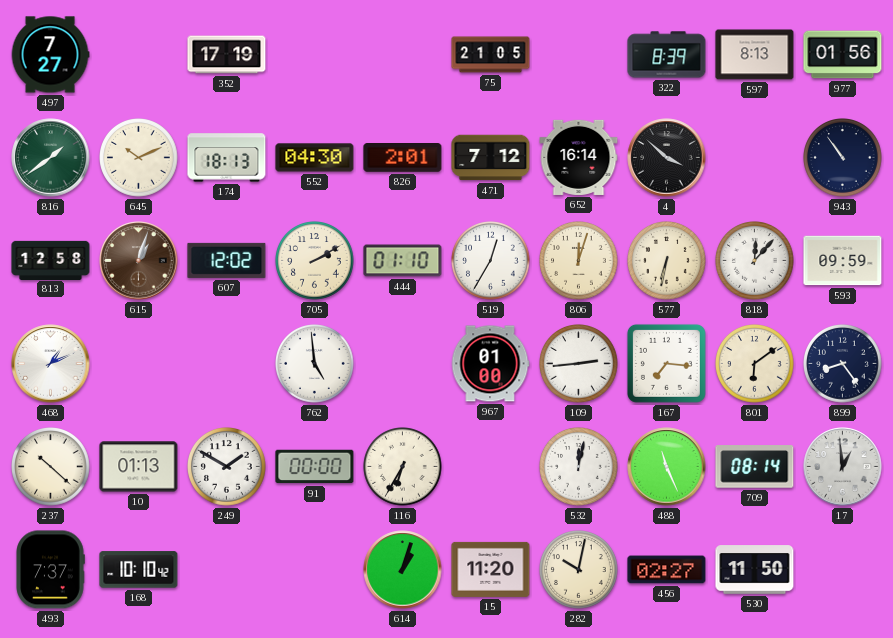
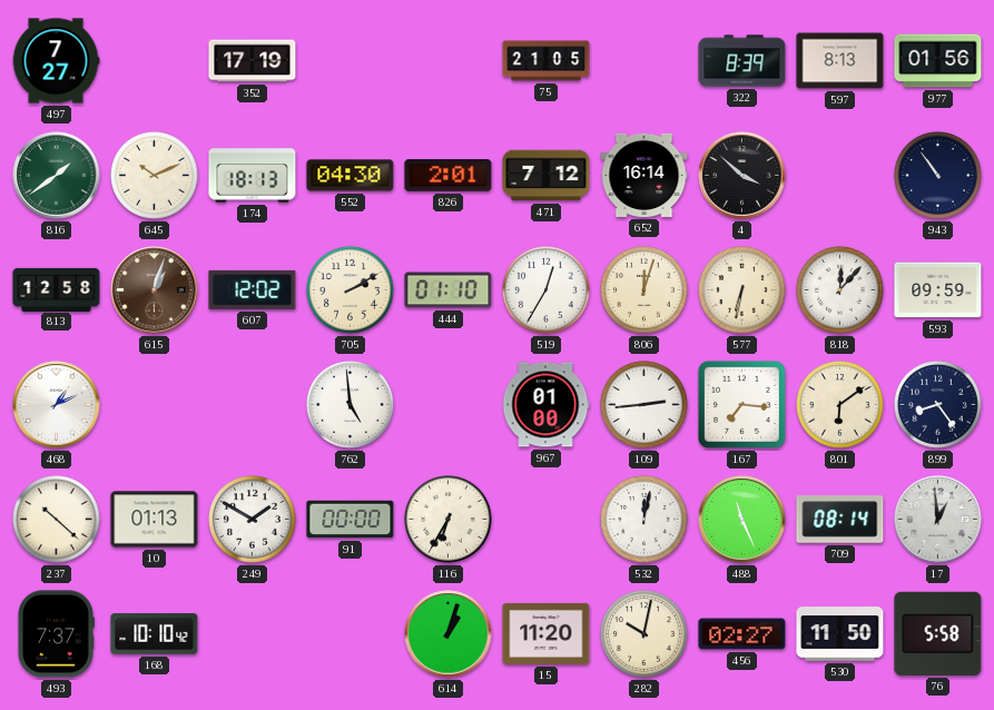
76: none -> 5:58 (938, 633)
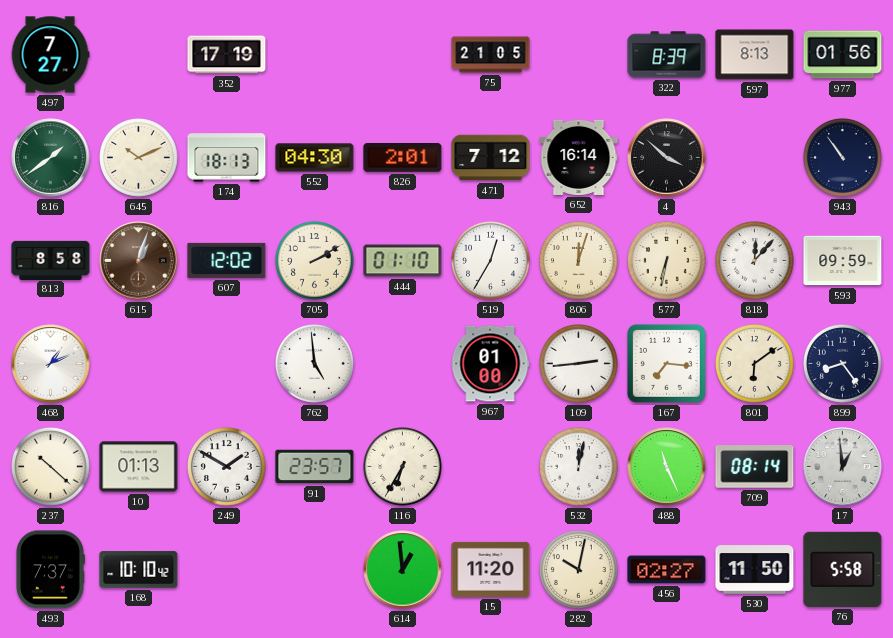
813: 12:58 -> 8:58 (51, 260)
91: 00:00 -> 23:57 (315, 467)
614: 1:03 -> 12:59 (403, 570)
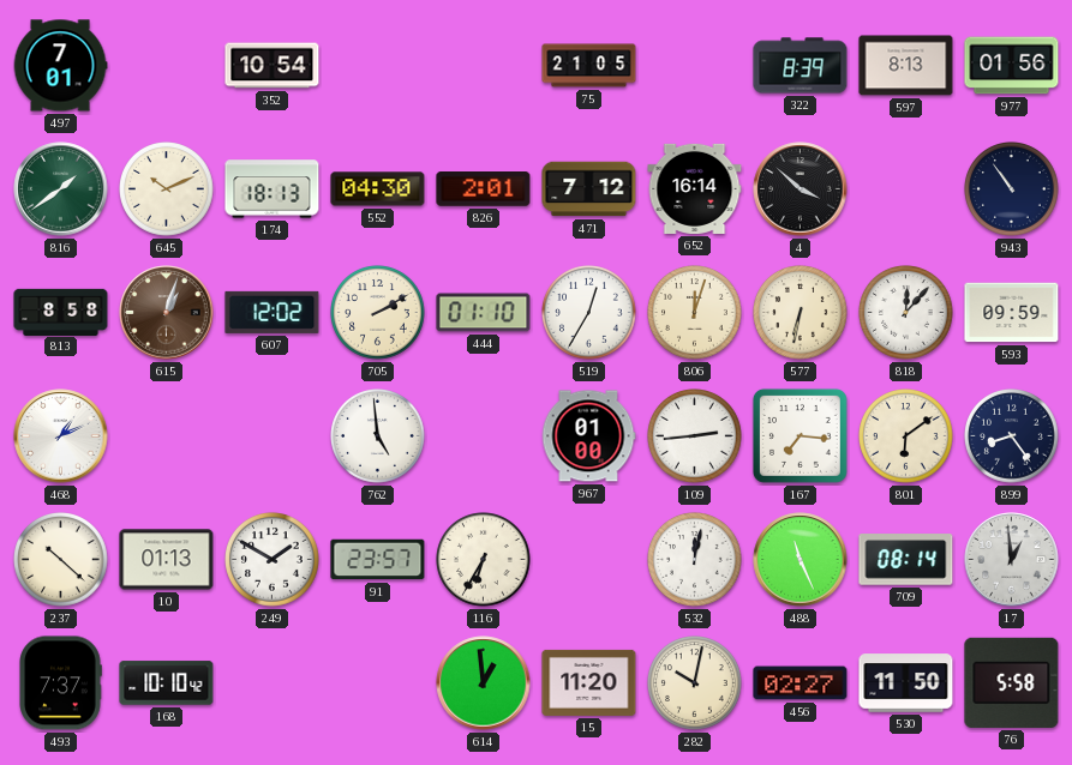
497: 7:27 -> 7:01 (60, 66)
352: 17:19 -> 10:54 (273, 66)
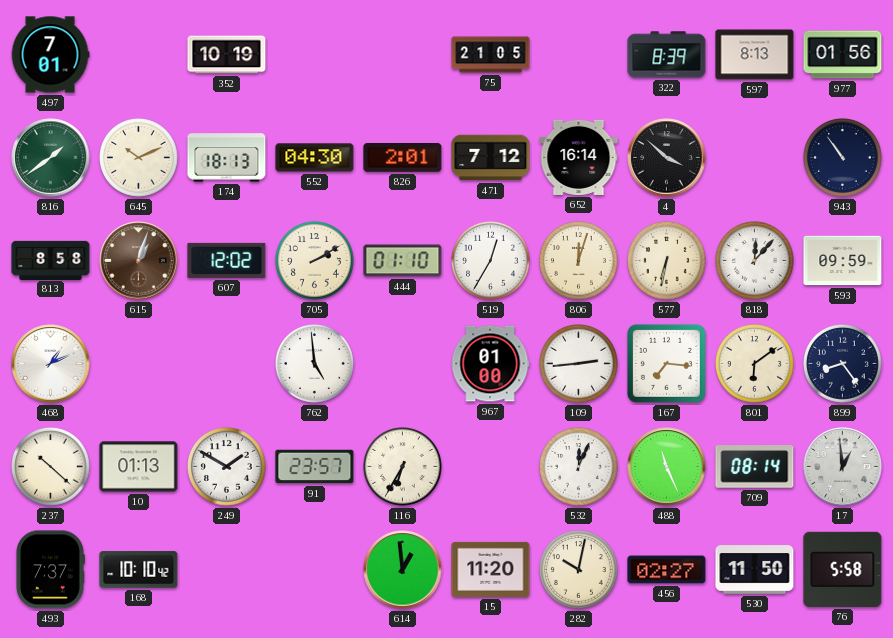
352: 10:54 -> 10:19 (227, 55)
532: 12:02 -> 12:04 (579, 467)
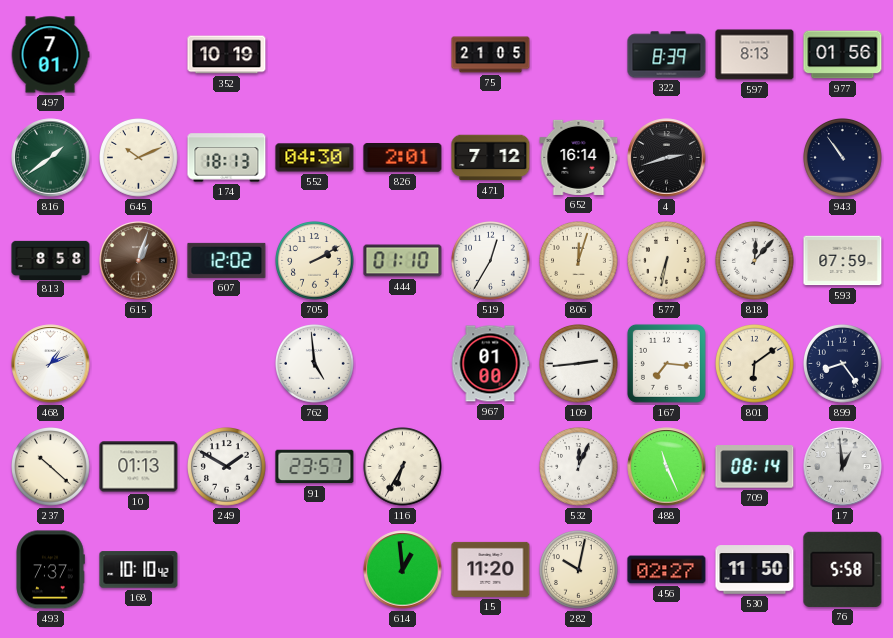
4: 3:52 -> 2:42 (667, 158)
593: 09:59 -> 07:59 (843, 261)
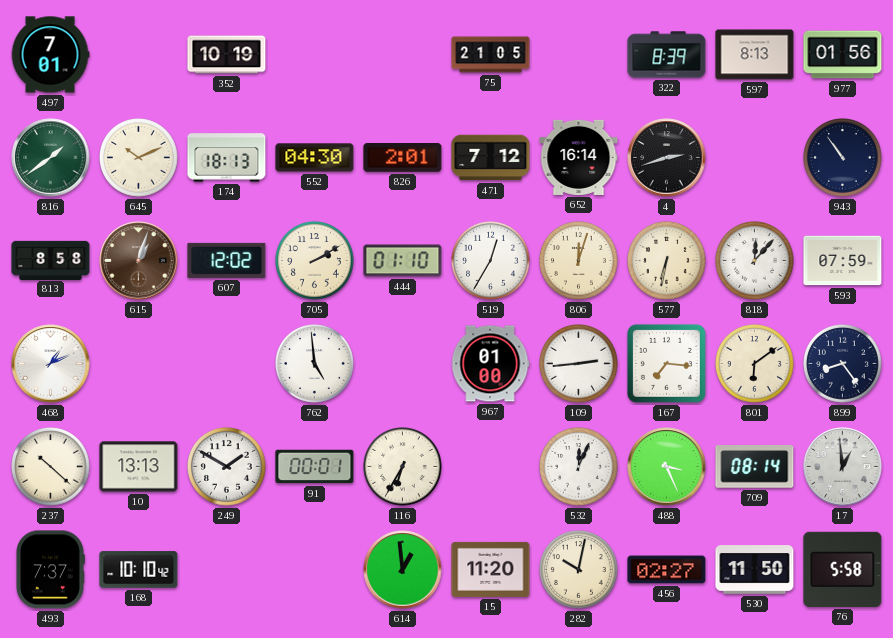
10: 01:13 -> 13:13 (139, 467)
91: 23:57 -> 00:01 (315, 467)
488: 11:26 -> 3:26 (667, 467)
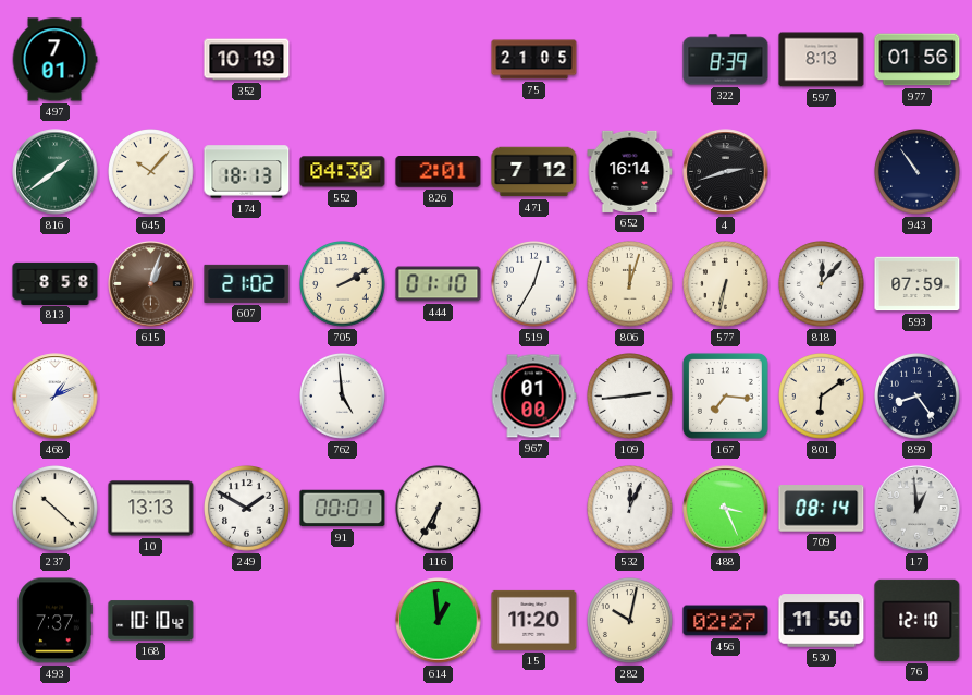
645: 10:11 -> 10:07 (151, 172)
607: 12:02 -> 21:02 (247, 283)
76: 5:58 -> 12:10 (918, 620)
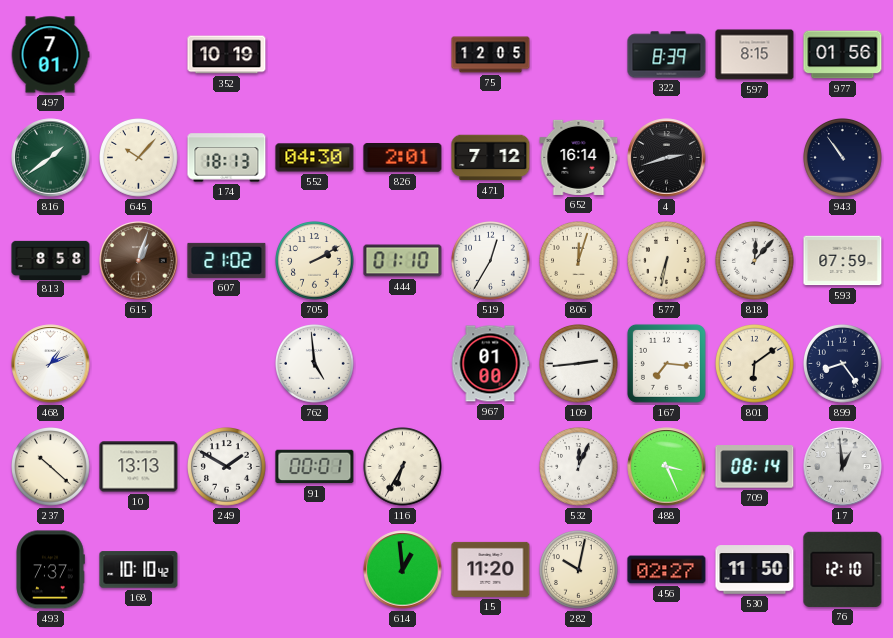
75: 21:05 -> 12:05 (491, 55)
597: 8:13 -> 8:15 (755, 55)
